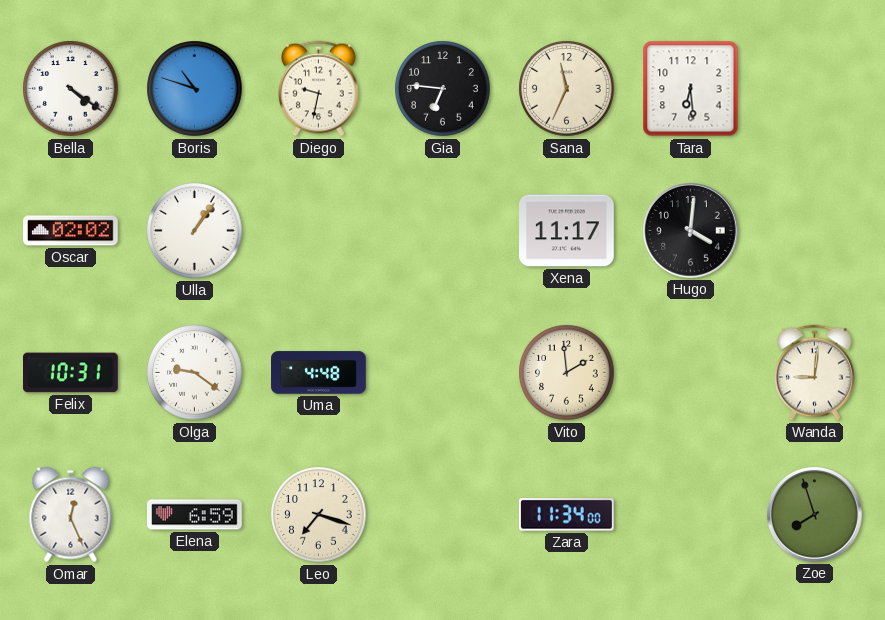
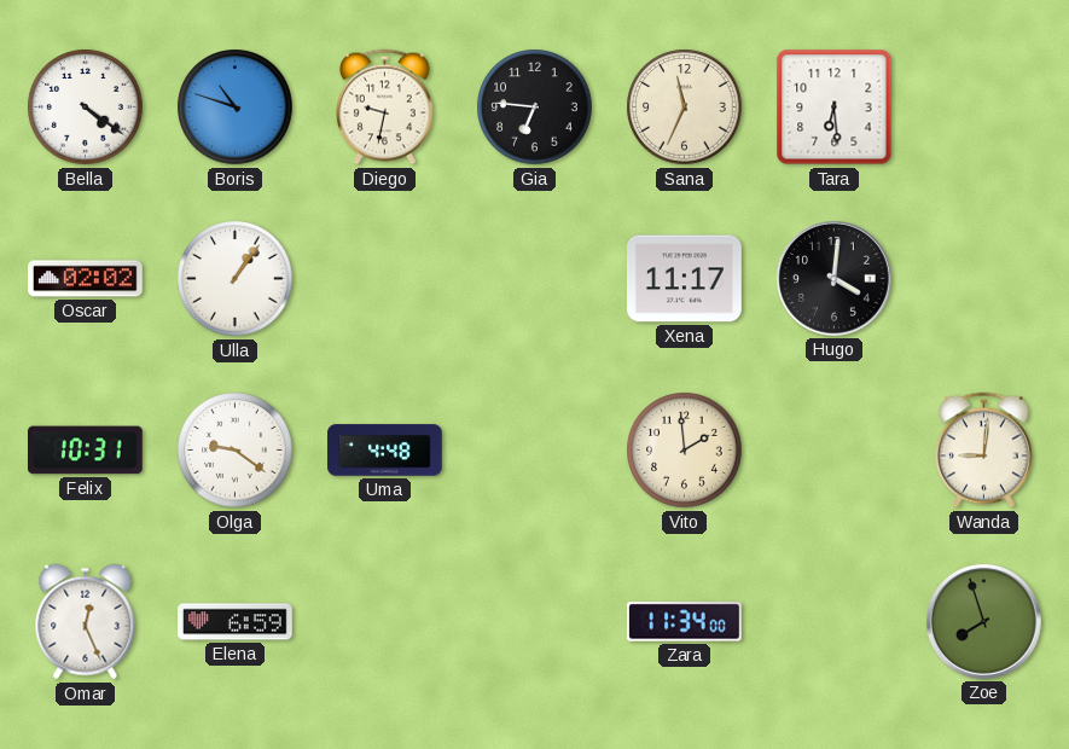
Leo: 7:18 -> none (319, 515)
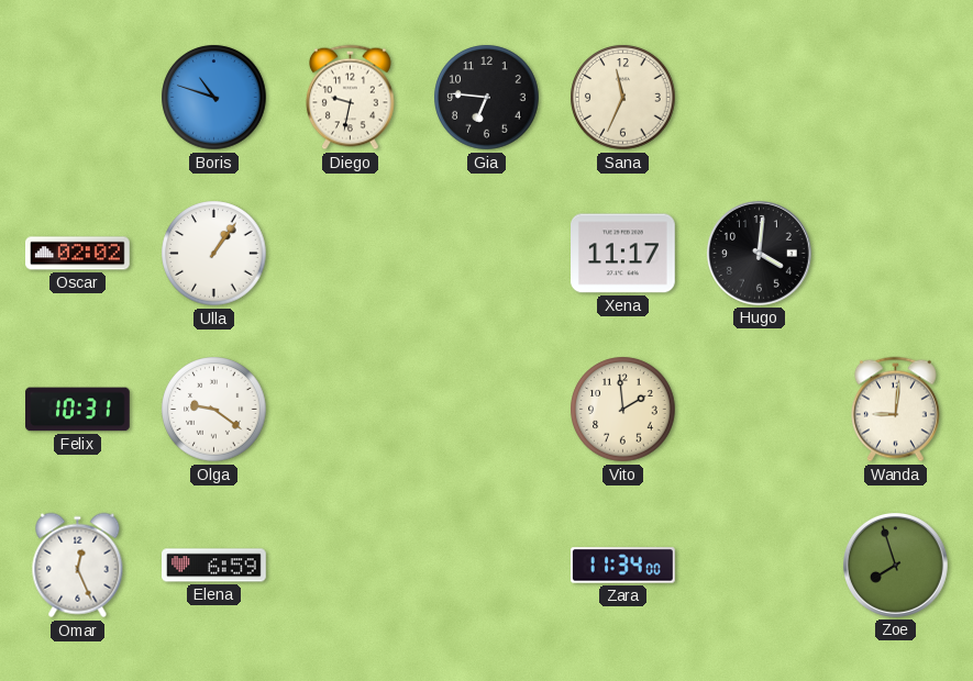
Bella: 4:21 -> none (86, 108)
Tara: 6:29 -> none (835, 108)
Uma: 4:48 -> none (385, 451)
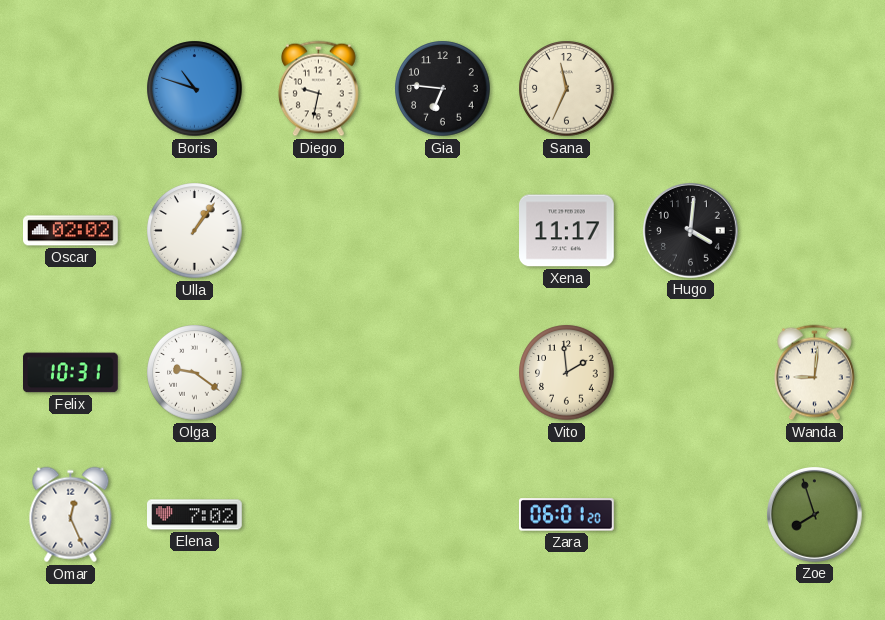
Elena: 6:59 -> 7:02 (195, 515)
Zara: 11:34 -> 06:01 (567, 515)
